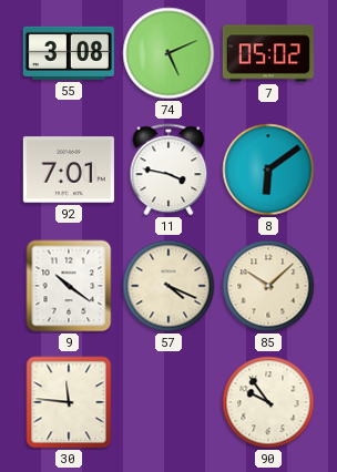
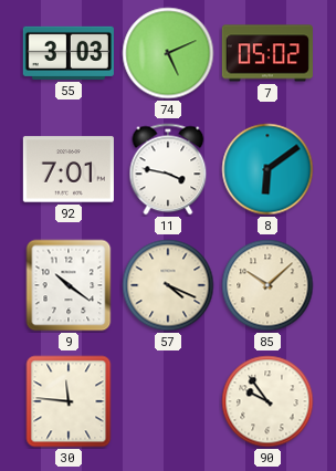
55: 3:08 -> 3:03 (69, 53)
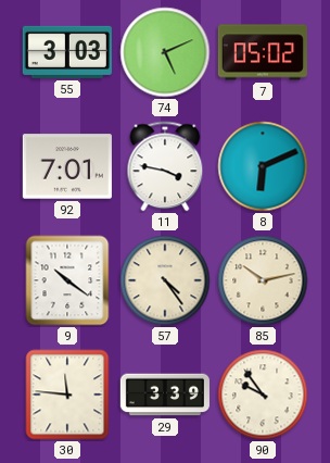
8: 6:09 -> 6:11 (263, 166)
57: 4:19 -> 4:24 (165, 280)
85: 10:08 -> 10:13 (263, 280)
29: none -> 3:39 (165, 395)
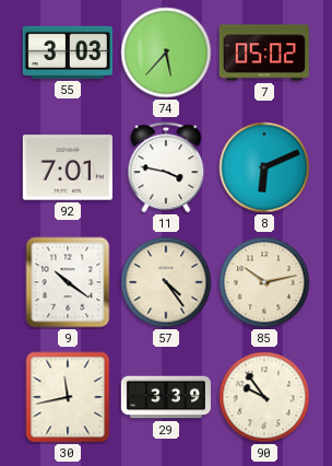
74: 5:11 -> 5:37 (166, 53)
30: 11:46 -> 11:43 (68, 397)
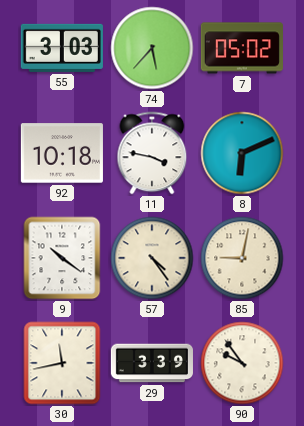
92: 7:01 -> 10:18 (62, 153)
85: 10:13 -> 9:02 (242, 258)
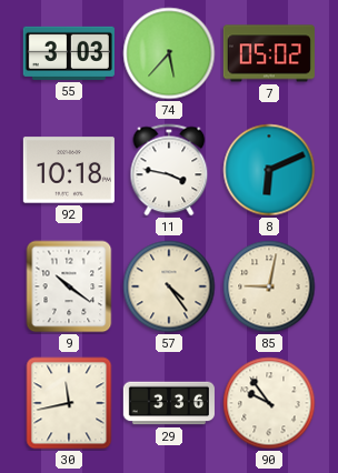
29: 3:39 -> 3:36 (169, 403)
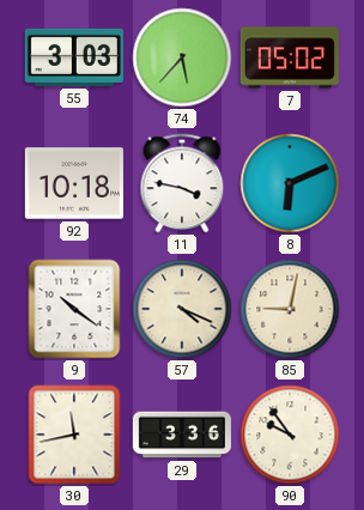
57: 4:24 -> 4:19 (182, 309)
